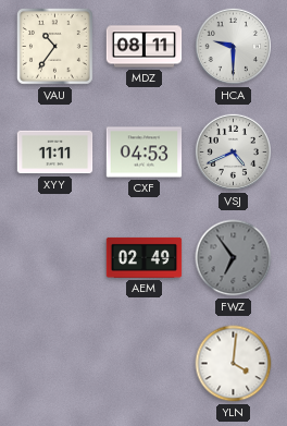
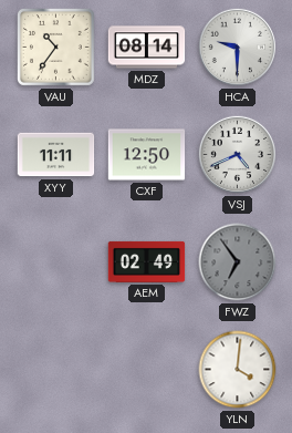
MDZ: 08:11 -> 08:14 (147, 48)
CXF: 04:53 -> 12:50 (147, 155)
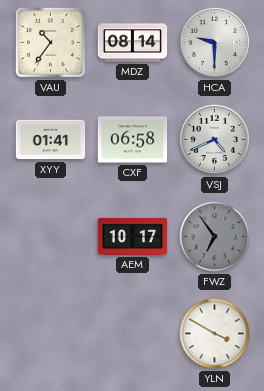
XYY: 11:11 -> 01:41 (51, 140)
CXF: 12:50 -> 06:58 (133, 140)
AEM: 02:49 -> 10:17 (133, 236)
YLN: 4:01 -> 3:50 (215, 334)
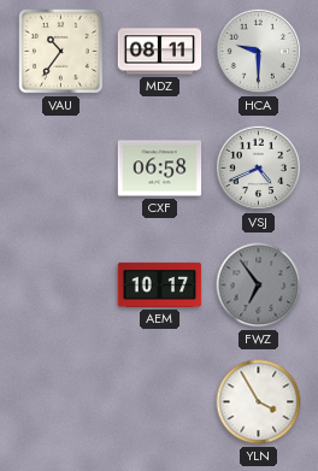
MDZ: 08:14 -> 08:11 (160, 52)
XYY: 01:41 -> none (51, 140)
YLN: 3:50 -> 3:55 (259, 402)
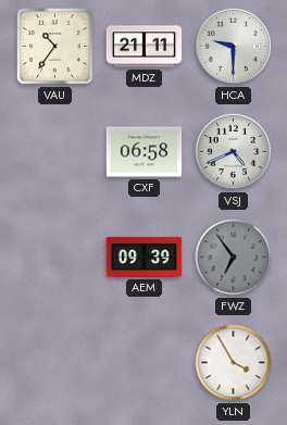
MDZ: 08:11 -> 21:11 (145, 47)
AEM: 10:17 -> 09:39 (145, 257)
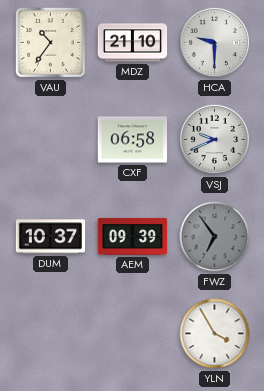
MDZ: 21:11 -> 21:10 (133, 43)
VSJ: 4:41 -> 9:41 (214, 139)
DUM: none -> 10:37 (51, 237)
